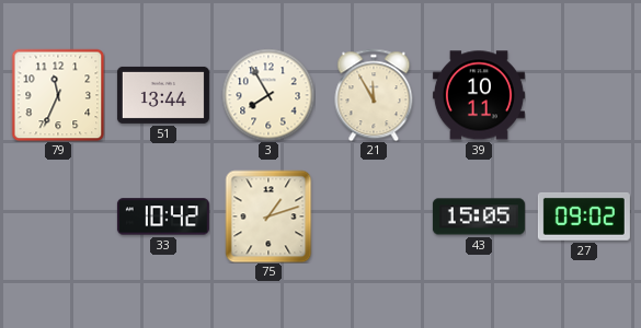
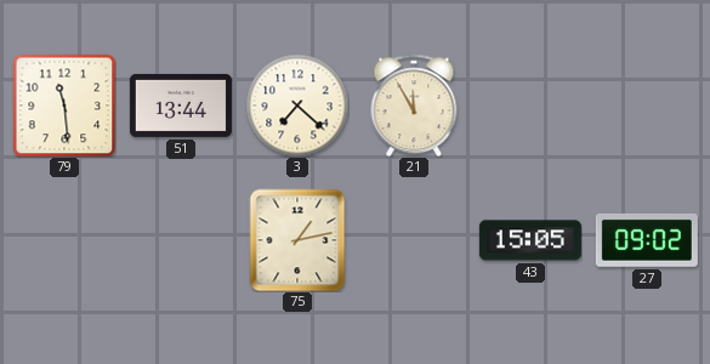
79: 11:34 -> 11:29 (64, 106)
3: 7:55 -> 7:22 (297, 106)
39: 10:11 -> none (479, 95)
33: 10:42 -> none (163, 216)
75: 1:12 -> 1:13 (297, 240)
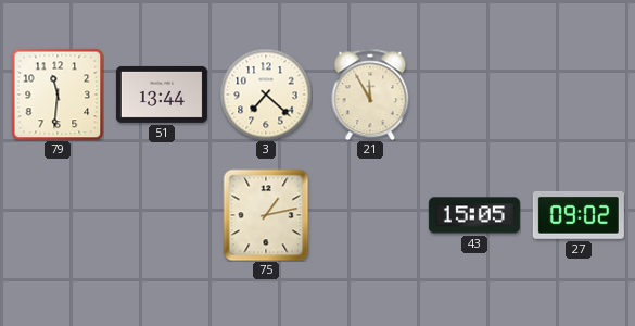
79: 11:29 -> 11:31 (58, 95)
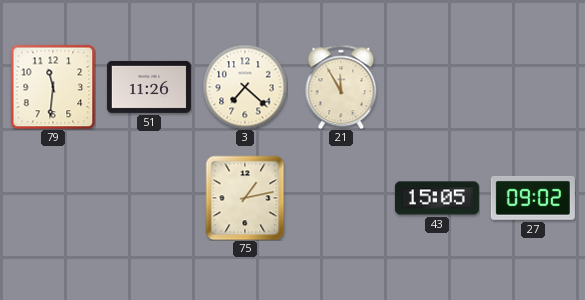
51: 13:44 -> 11:26 (149, 87)
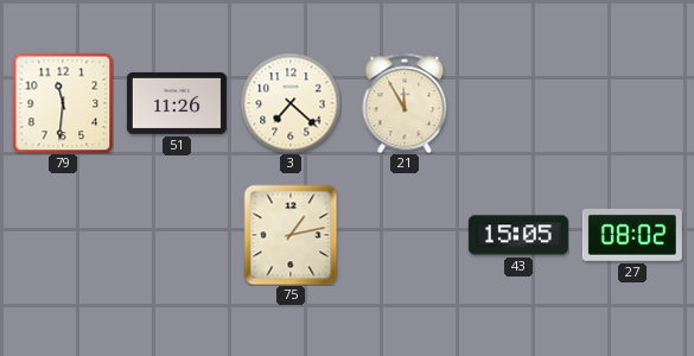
27: 09:02 -> 08:02 (632, 235)
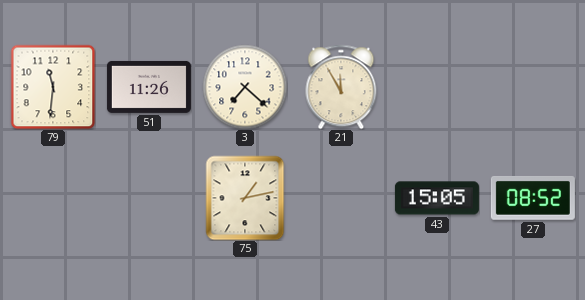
27: 08:02 -> 08:52 (533, 198)
